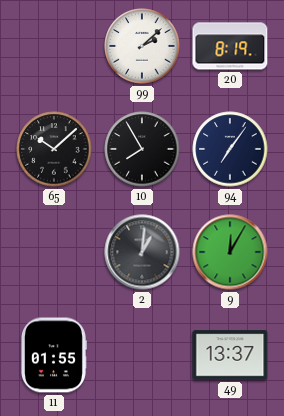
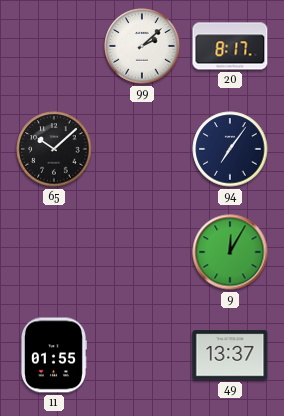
20: 8:19 -> 8:17 (230, 46)
10: 7:55 -> none (142, 149)
2: 1:01 -> none (142, 252)
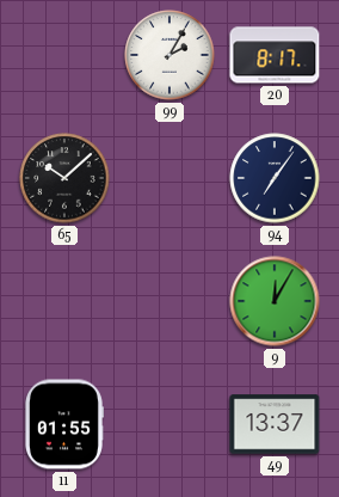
99: 2:08 -> 2:05 (169, 55)
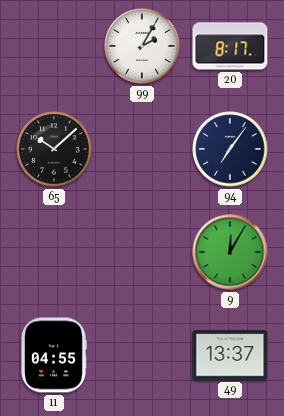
11: 01:55 -> 04:55 (54, 355)
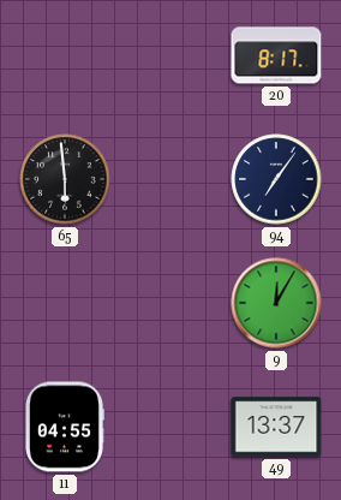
99: 2:05 -> none (142, 46)
65: 10:08 -> 5:59 (65, 179)
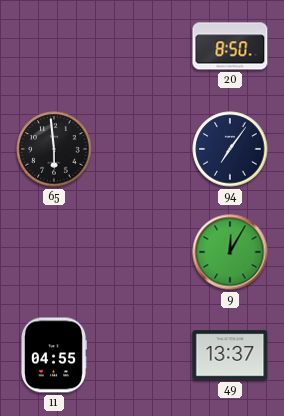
20: 8:17 -> 8:50 (230, 46)
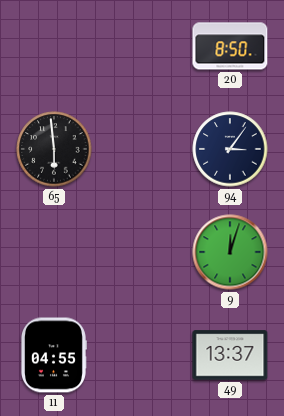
94: 7:06 -> 3:06 (230, 149)
9: 12:05 -> 12:03 (230, 252)
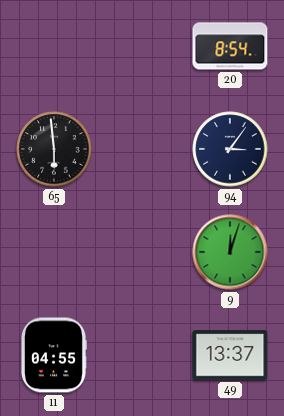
20: 8:50 -> 8:54 (230, 46)
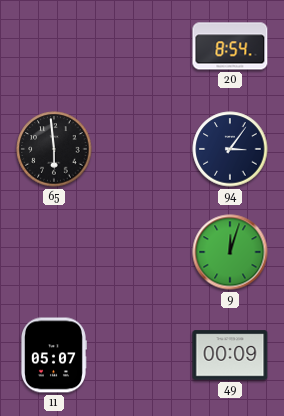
11: 04:55 -> 05:07 (54, 355)
49: 13:37 -> 00:09 (230, 355)
